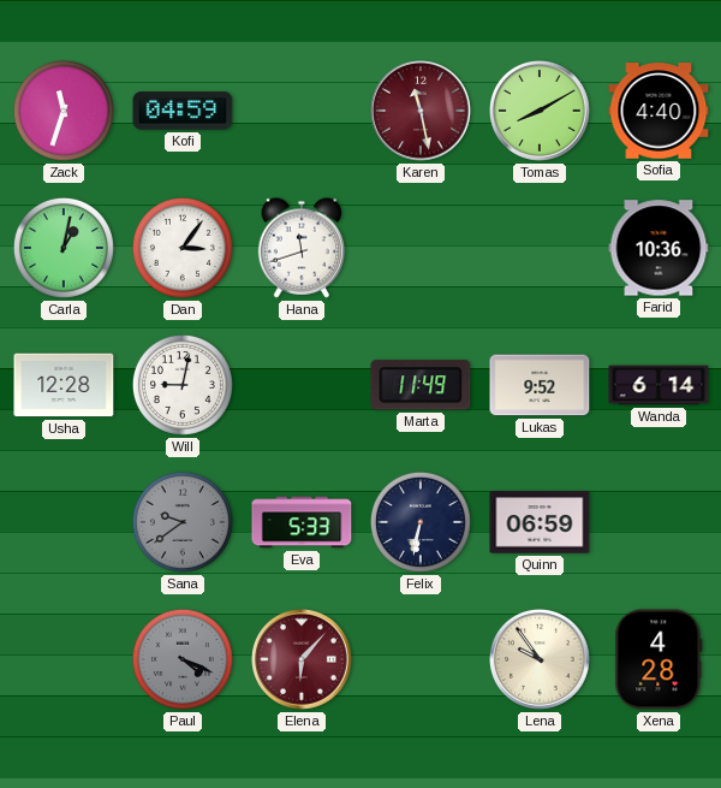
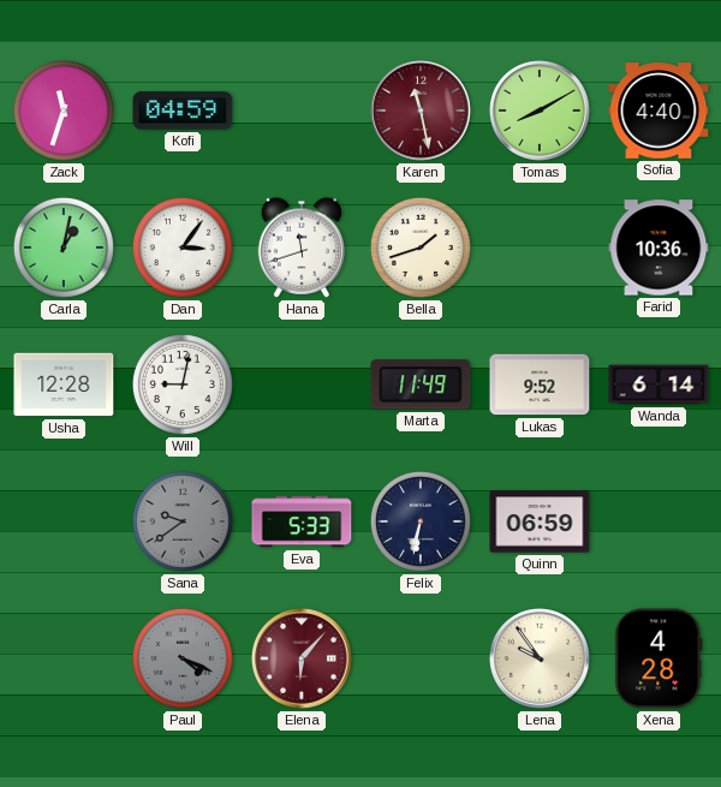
Bella: none -> 1:42 (421, 248)
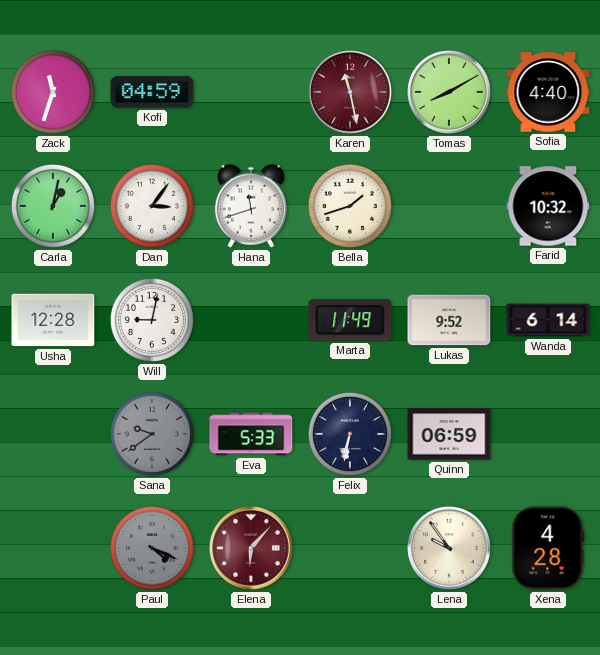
Farid: 10:36 -> 10:32 (548, 206)
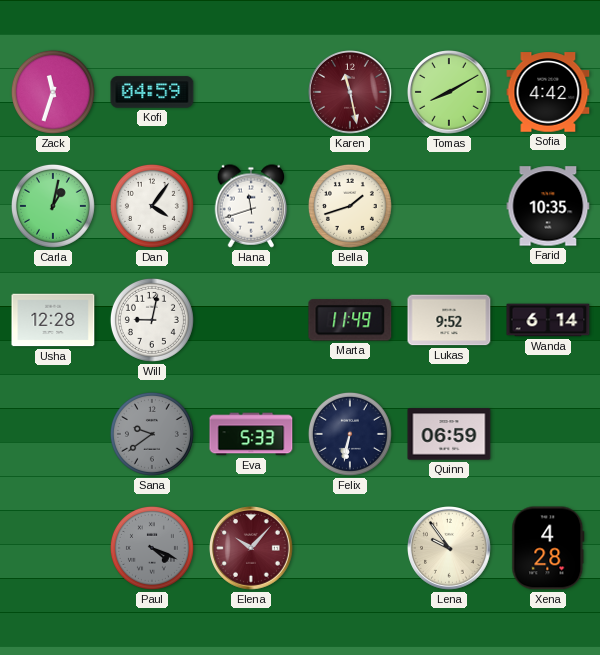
Sofia: 4:40 -> 4:42 (548, 92)
Dan: 3:06 -> 4:06 (152, 206)
Farid: 10:32 -> 10:35 (548, 206)
Elena: 6:07 -> 10:07 (252, 549)
